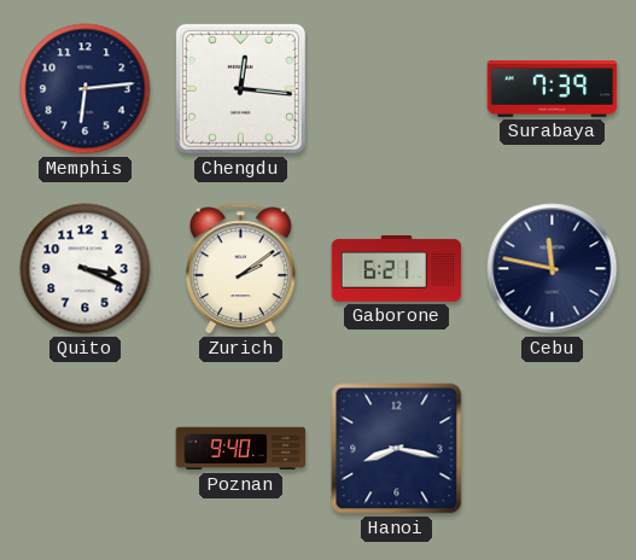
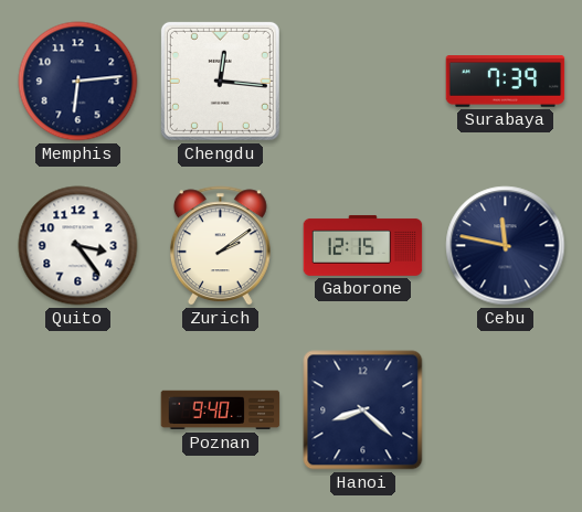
Quito: 3:19 -> 3:24 (78, 246)
Gaborone: 6:21 -> 12:15 (363, 245)
Hanoi: 8:17 -> 8:22 (363, 410)
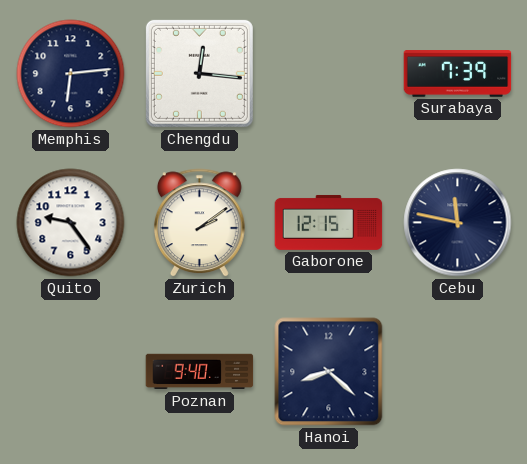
Quito: 3:24 -> 9:24 (71, 223)
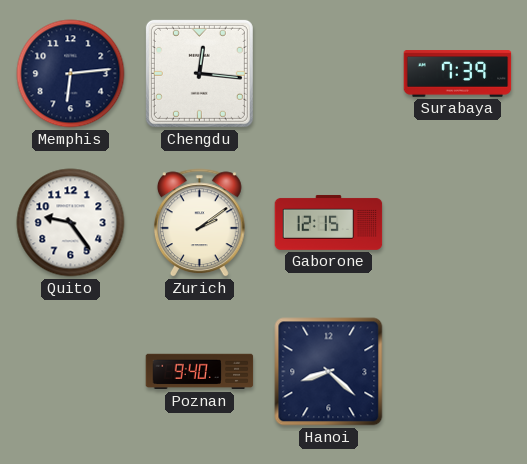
Cebu: 11:47 -> none (458, 223)
